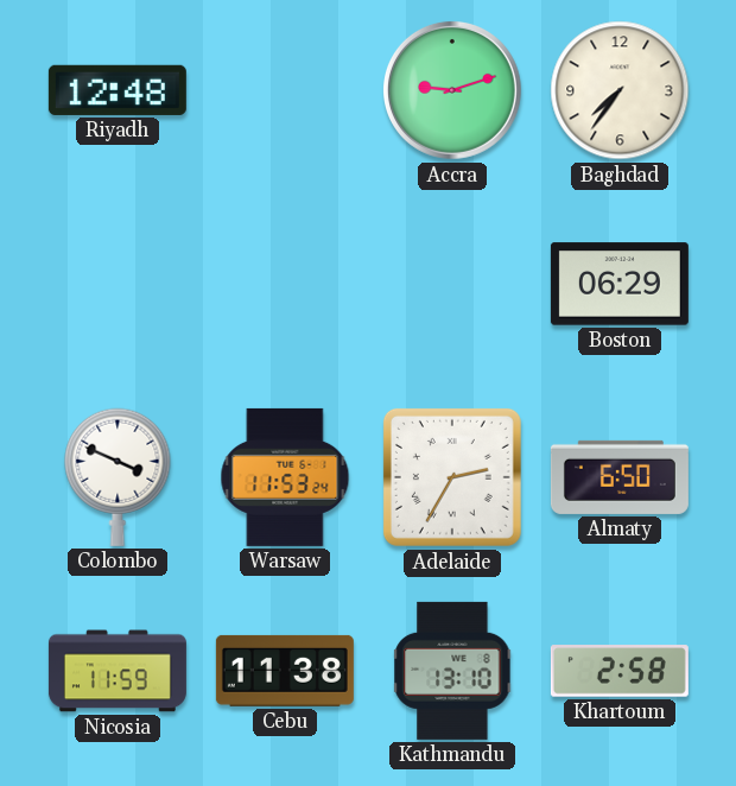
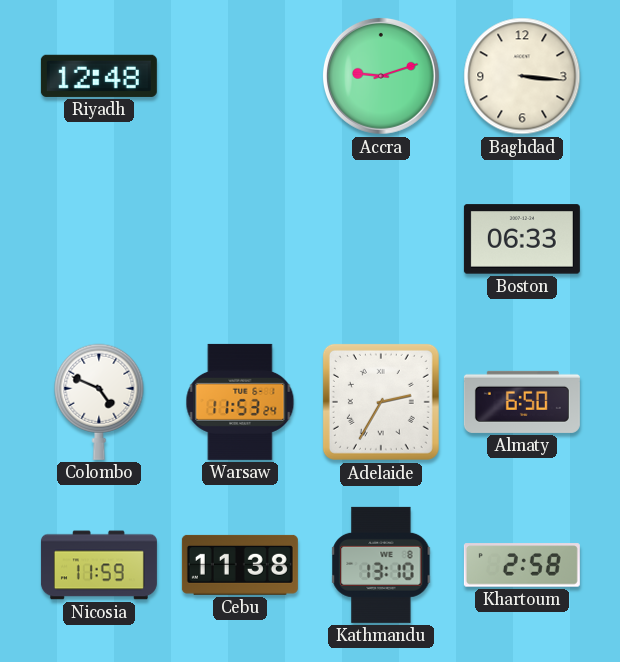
Baghdad: 7:36 -> 3:16 (522, 76)
Boston: 06:29 -> 06:33 (522, 239)
Colombo: 3:49 -> 4:49 (99, 402)
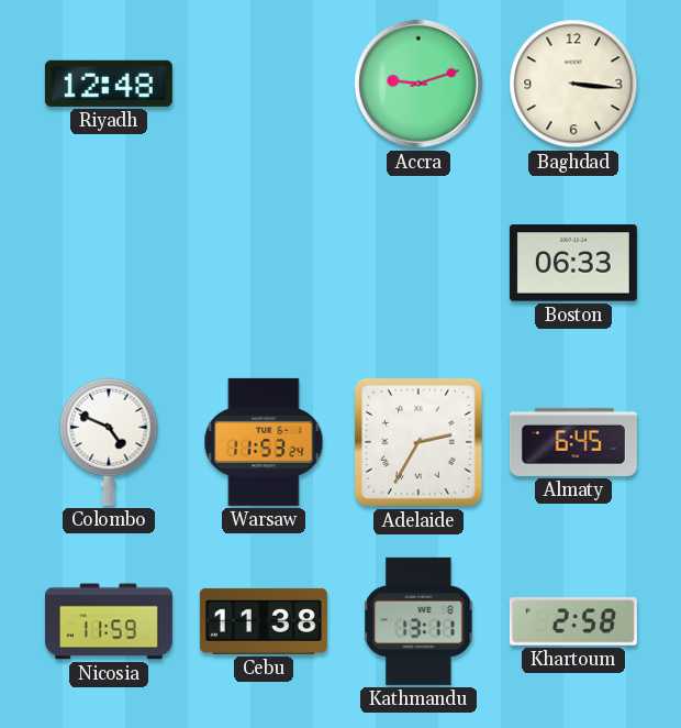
Almaty: 6:50 -> 6:45 (573, 442)
Kathmandu: 13:10 -> 13:11 (418, 621)
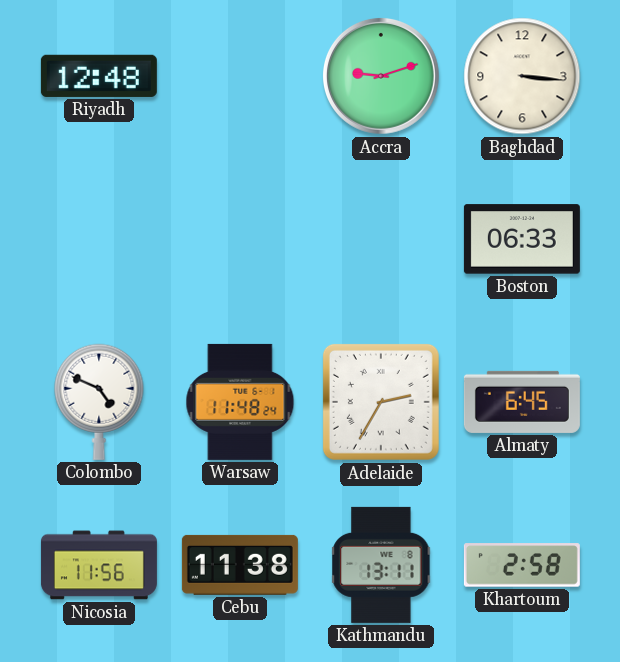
Warsaw: 11:53 -> 11:48 (240, 402)
Nicosia: 11:59 -> 11:56 (99, 565)
